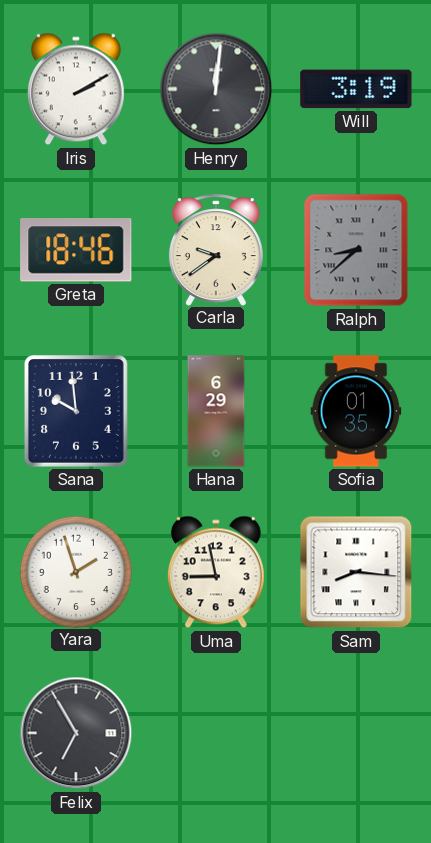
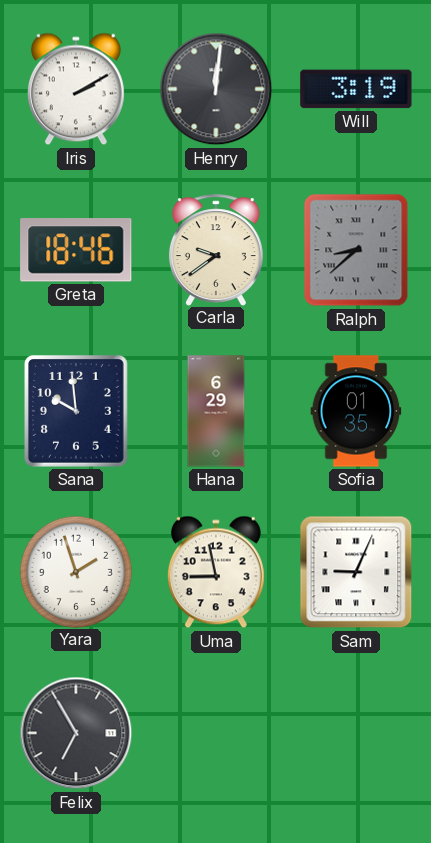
Sam: 8:16 -> 9:04 (356, 572)
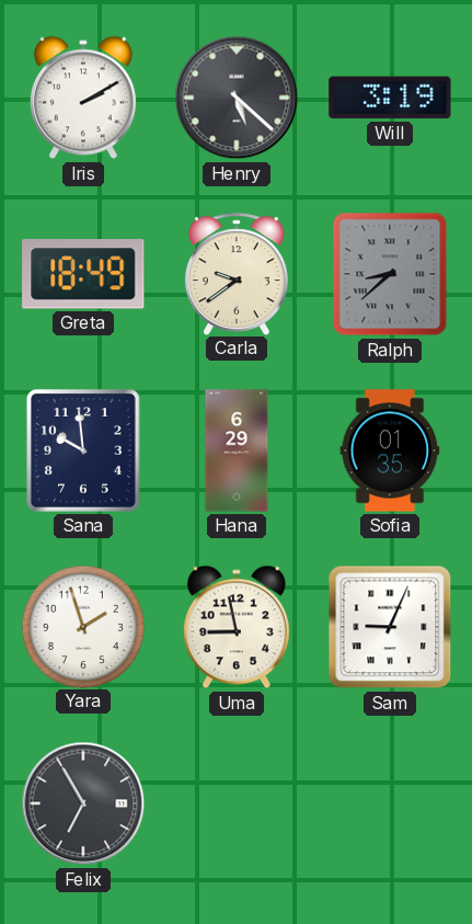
Henry: 12:01 -> 5:22 (237, 98)
Greta: 18:46 -> 18:49 (83, 274)
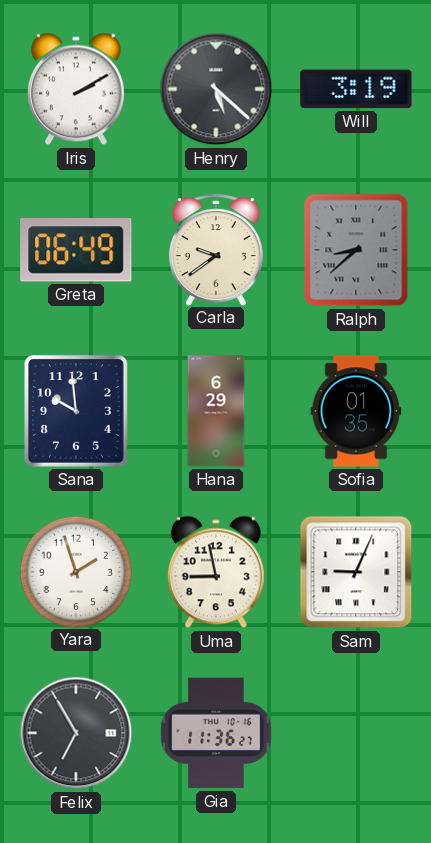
Greta: 18:49 -> 06:49 (76, 250)
Gia: none -> 11:36 (216, 733)
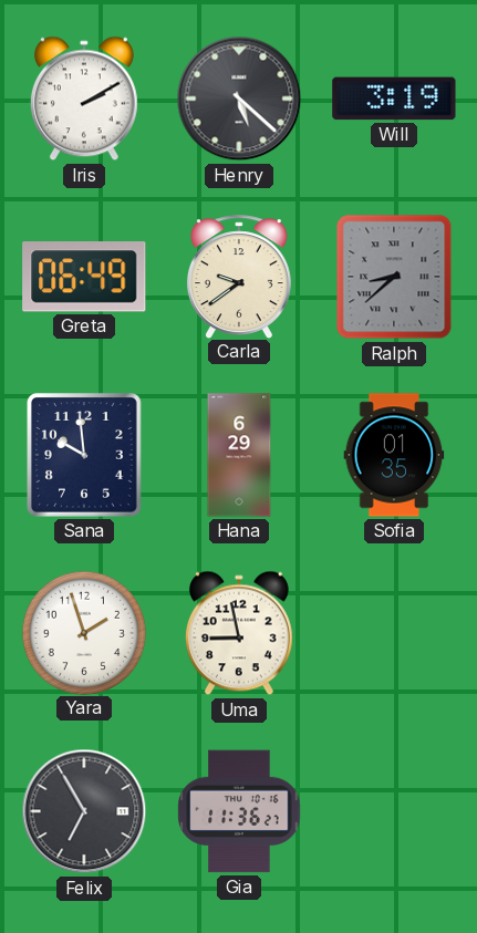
Sam: 9:04 -> none (356, 572)
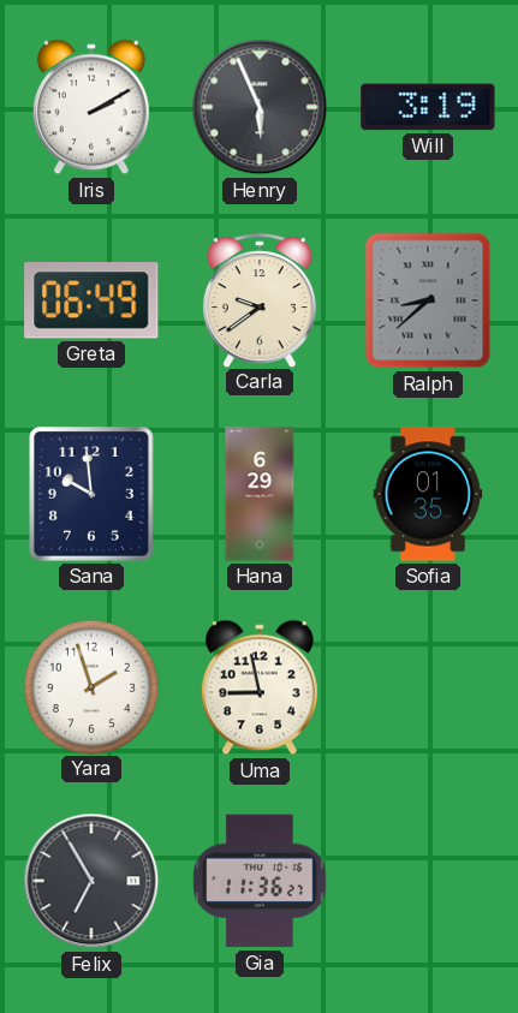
Henry: 5:22 -> 5:56 (260, 107)
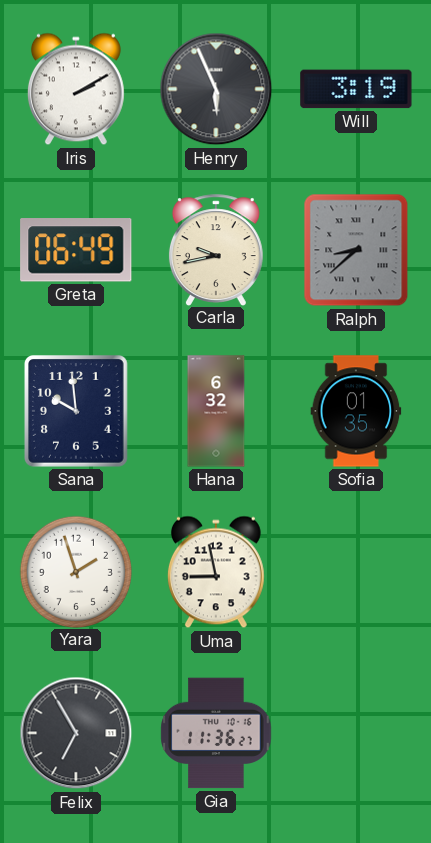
Carla: 9:39 -> 9:43 (216, 250)
Hana: 6:29 -> 6:32 (216, 411)
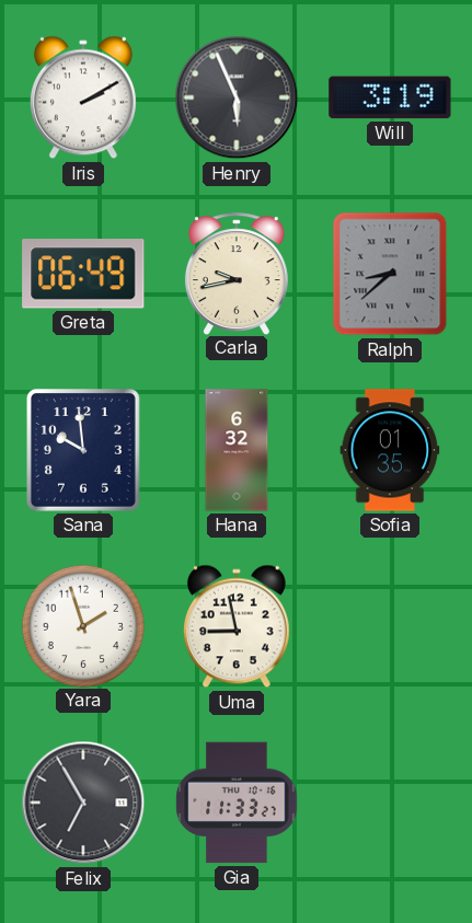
Gia: 11:36 -> 11:33 (237, 803)
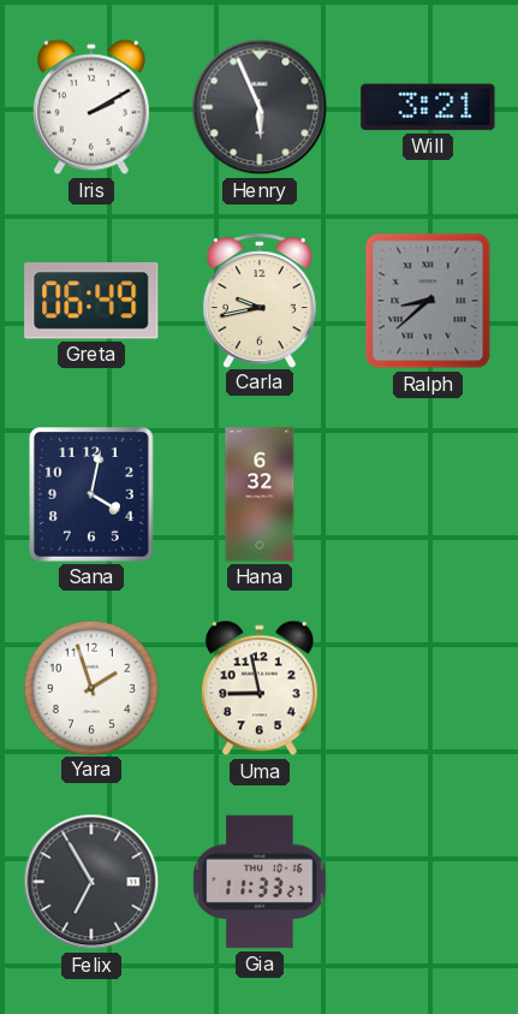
Will: 3:19 -> 3:21 (428, 107)
Sana: 9:59 -> 4:02 (93, 496)
Sofia: 01:35 -> none (390, 450)
